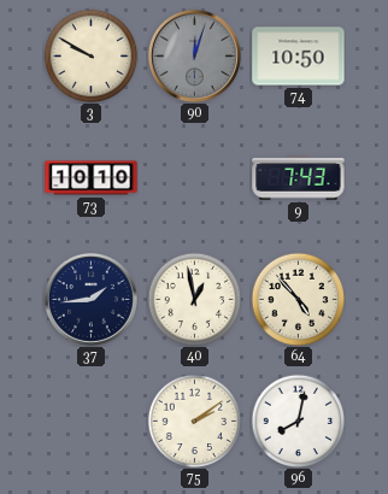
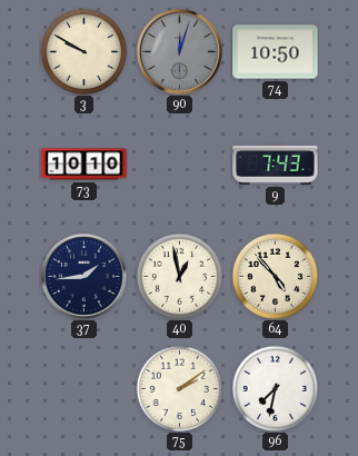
96: 8:02 -> 7:32 (275, 388)
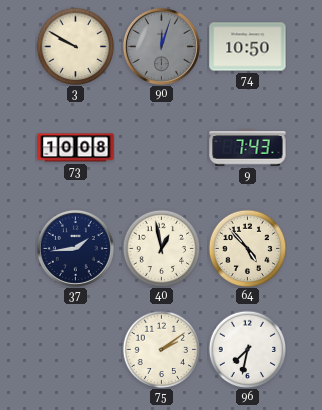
73: 10:10 -> 10:08 (76, 148)
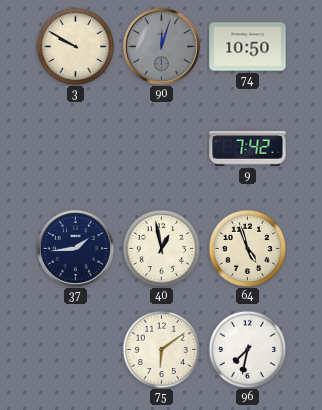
73: 10:08 -> none (76, 148)
9: 7:43 -> 7:42 (248, 148)
64: 4:53 -> 4:57 (247, 248)
75: 2:09 -> 6:09 (161, 349)
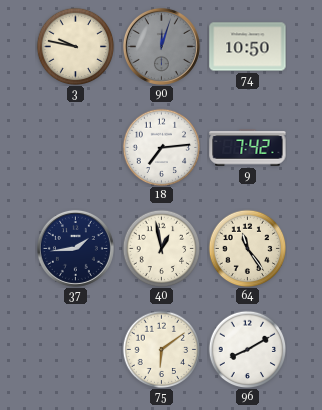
3: 9:50 -> 9:47 (75, 46)
18: none -> 7:14 (161, 147)
64: 4:57 -> 11:24 (247, 248)
96: 7:32 -> 8:10 (247, 349)
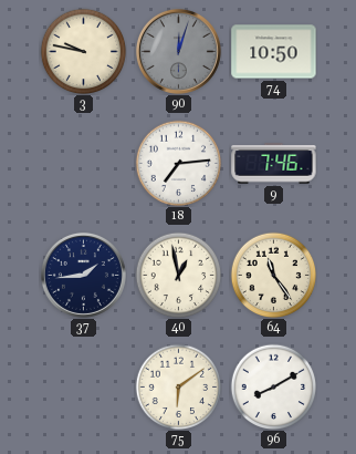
9: 7:42 -> 7:46 (274, 164)
